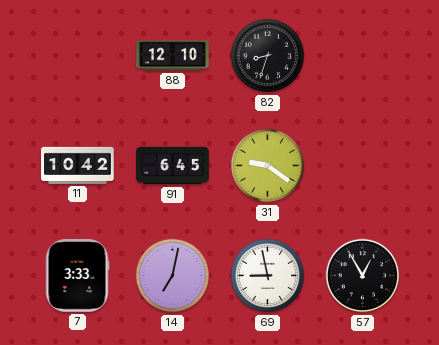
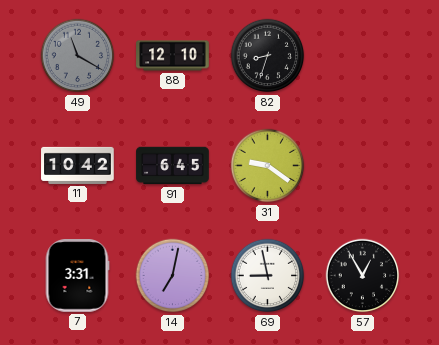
49: none -> 11:20 (78, 56)
7: 3:33 -> 3:31 (77, 276)
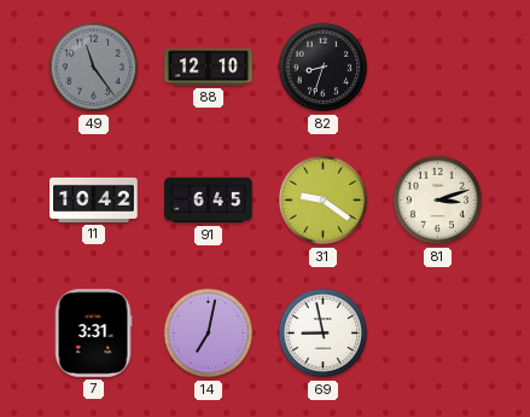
49: 11:20 -> 11:24 (94, 68)
81: none -> 3:12 (438, 201)
57: 12:55 -> none (363, 276)
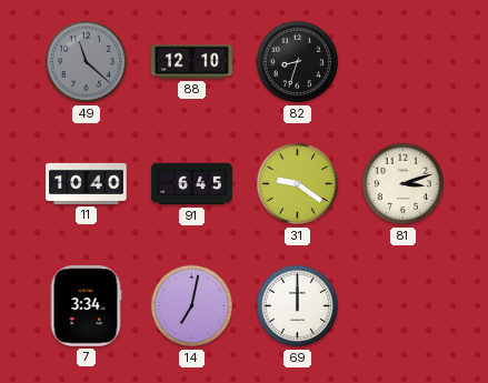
49: 11:24 -> 11:22 (87, 62)
11: 10:42 -> 10:40 (87, 183)
7: 3:31 -> 3:34 (86, 306)
69: 8:58 -> 12:00 (298, 306)
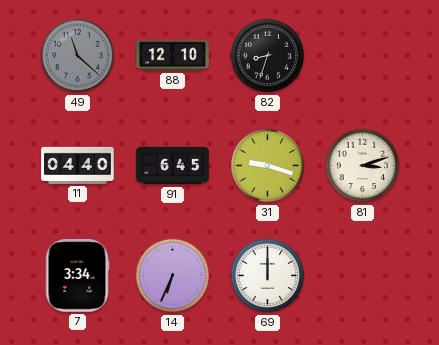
11: 10:40 -> 04:40 (78, 165)
31: 9:21 -> 9:18 (268, 166)
14: 7:02 -> 6:34 (173, 276)
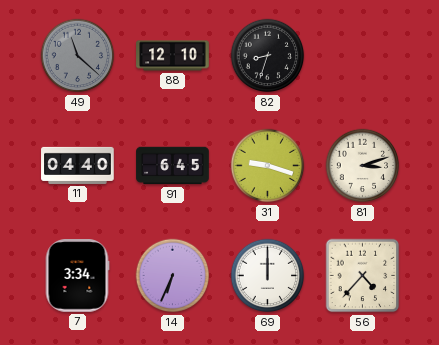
56: none -> 4:37 (363, 276)
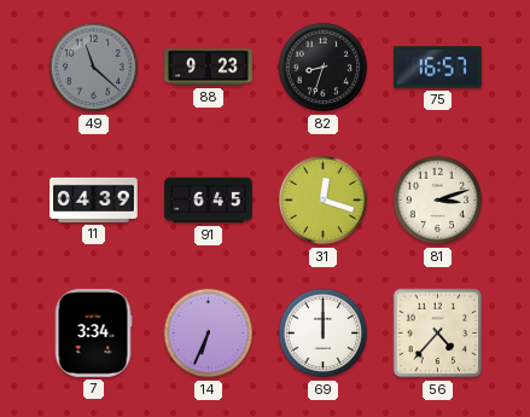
88: 12:10 -> 9:23 (209, 68)
75: none -> 16:57 (438, 68)
11: 04:40 -> 04:39 (94, 199)
31: 9:18 -> 12:18 (324, 201)
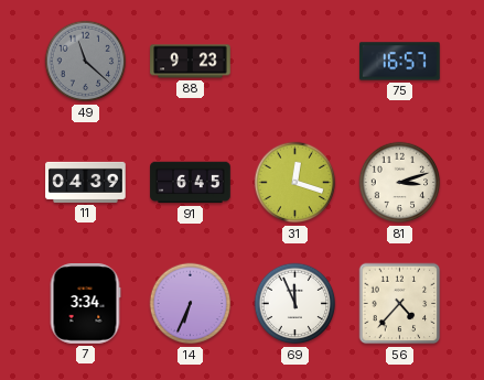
82: 8:33 -> none (324, 68)
69: 12:00 -> 11:56 (295, 304)
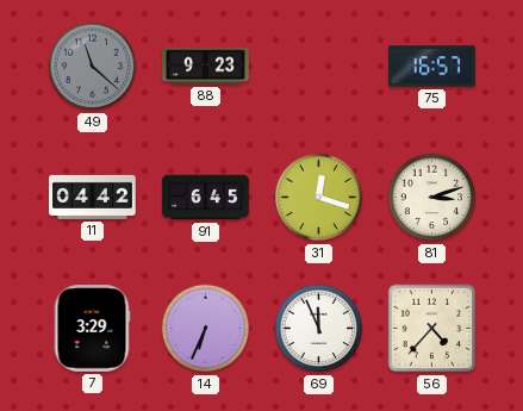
11: 04:39 -> 04:42 (93, 197)
7: 3:34 -> 3:29 (92, 329)
